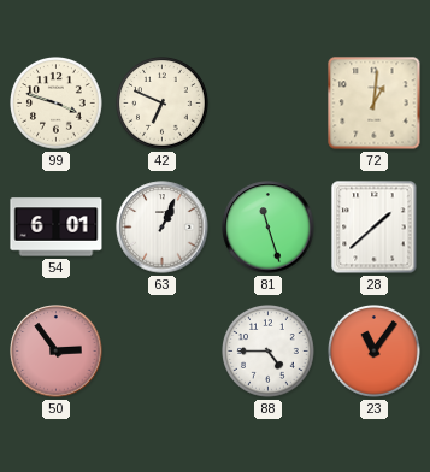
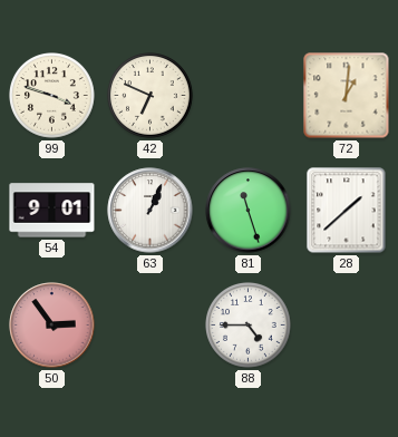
54: 6:01 -> 9:01 (52, 211)
23: 11:06 -> none (375, 352)
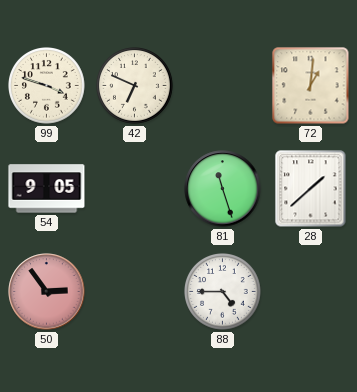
54: 9:01 -> 9:05 (47, 189)
63: 1:04 -> none (151, 211)
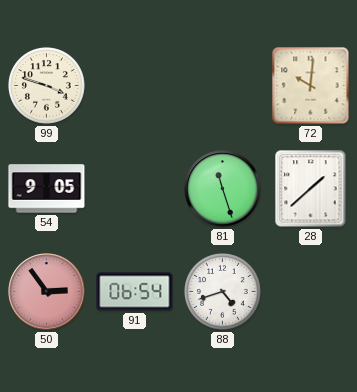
42: 6:49 -> none (135, 86)
72: 1:01 -> 10:01 (311, 86)
91: none -> 06:54 (135, 292)
88: 4:45 -> 4:42 (223, 292)
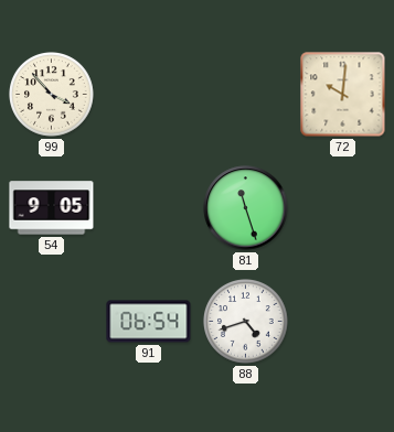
99: 3:48 -> 3:53 (52, 95)
28: 1:38 -> none (311, 189)
50: 2:54 -> none (47, 292)
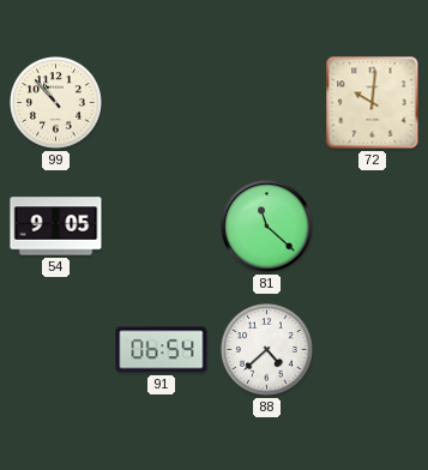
99: 3:53 -> 10:53 (56, 103)
81: 11:27 -> 11:22 (267, 227)
88: 4:42 -> 4:38 (267, 350)
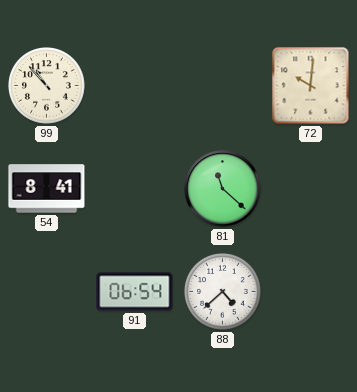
54: 9:05 -> 8:41 (47, 189)
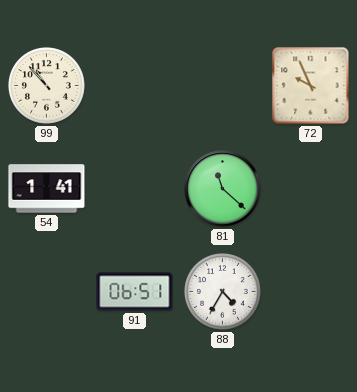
72: 10:01 -> 9:56 (311, 86)
54: 8:41 -> 1:41 (47, 189)
91: 06:54 -> 06:51 (135, 292)
88: 4:38 -> 4:35 (223, 292)
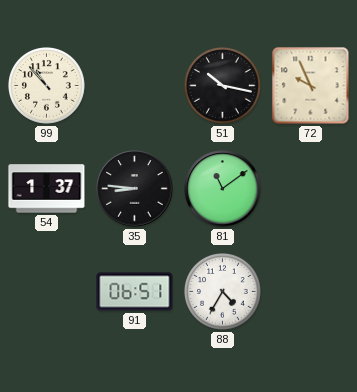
51: none -> 10:17 (223, 86)
54: 1:41 -> 1:37 (47, 189)
35: none -> 8:46 (135, 189)
81: 11:22 -> 11:09 (223, 189)
